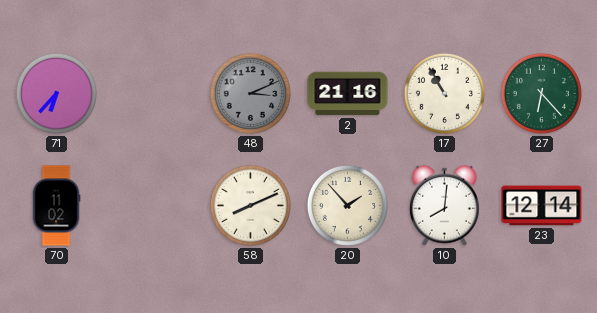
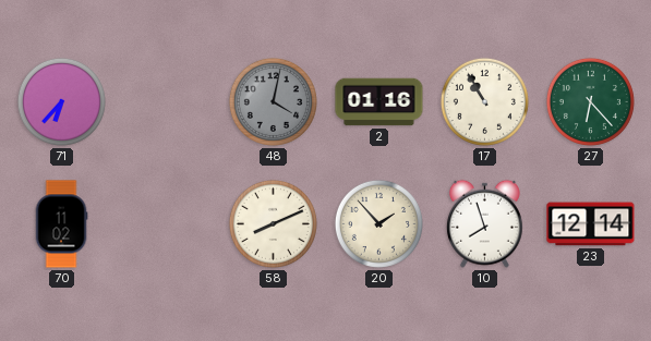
48: 3:11 -> 4:02 (273, 101)
2: 21:16 -> 01:16 (379, 102)
10: 8:01 -> 7:57 (484, 223)
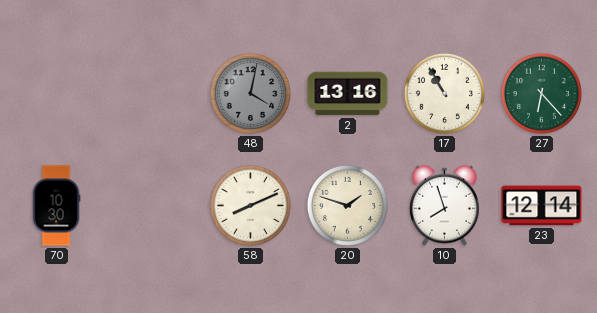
71: 6:37 -> none (61, 101)
2: 01:16 -> 13:16 (348, 94)
70: 11:02 -> 10:30 (56, 206)
20: 1:53 -> 1:48 (347, 205)
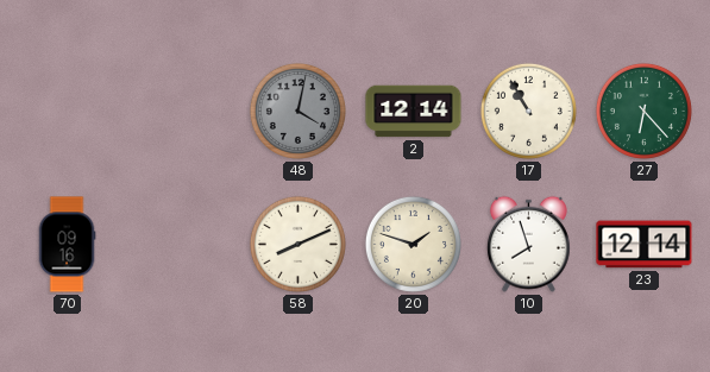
2: 13:16 -> 12:14 (414, 112)
70: 10:30 -> 09:16 (67, 245)
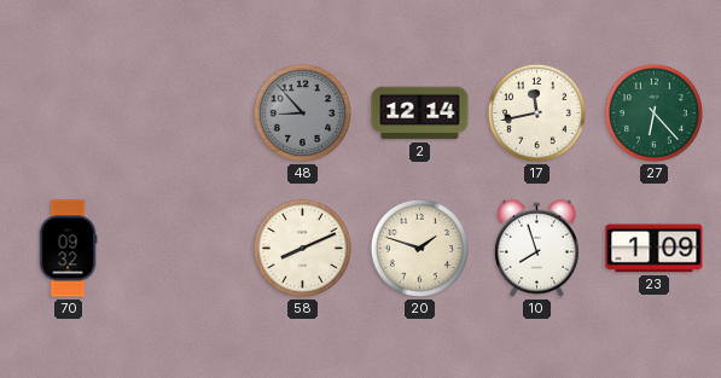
48: 4:02 -> 8:53 (302, 112)
17: 10:55 -> 11:43 (536, 112)
70: 09:16 -> 09:32 (68, 249)
23: 12:14 -> 1:09 (655, 249)
